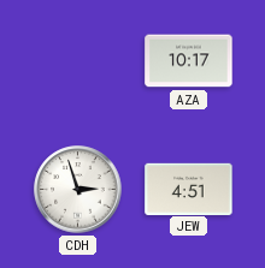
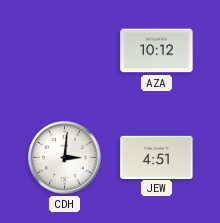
AZA: 10:17 -> 10:12 (157, 51)
CDH: 2:57 -> 3:01 (65, 158)
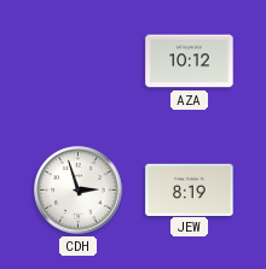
CDH: 3:01 -> 2:57 (79, 191)
JEW: 4:51 -> 8:19 (190, 189)
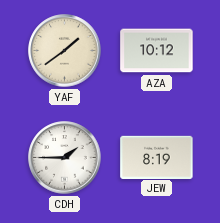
YAF: none -> 1:39 (65, 51)
CDH: 2:57 -> 1:45 (65, 158)
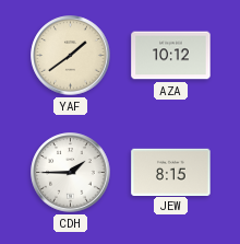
JEW: 8:19 -> 8:15 (171, 172)
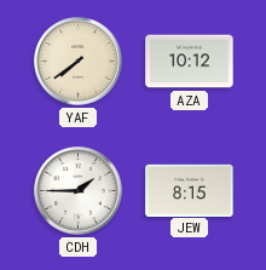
YAF: 1:39 -> 7:39 (79, 62)
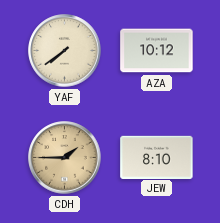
CDH dial: white -> champagne (65, 158)
JEW: 8:15 -> 8:10 (157, 157)
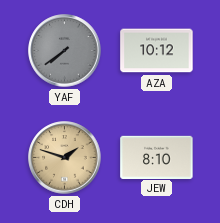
YAF dial: cream -> grey (65, 51)
CDH: 1:45 -> 1:48 (65, 158)
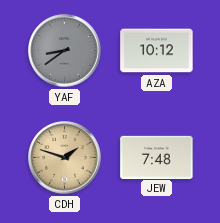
YAF: 7:39 -> 8:39 (65, 51)
JEW: 8:10 -> 7:48 (157, 157)
